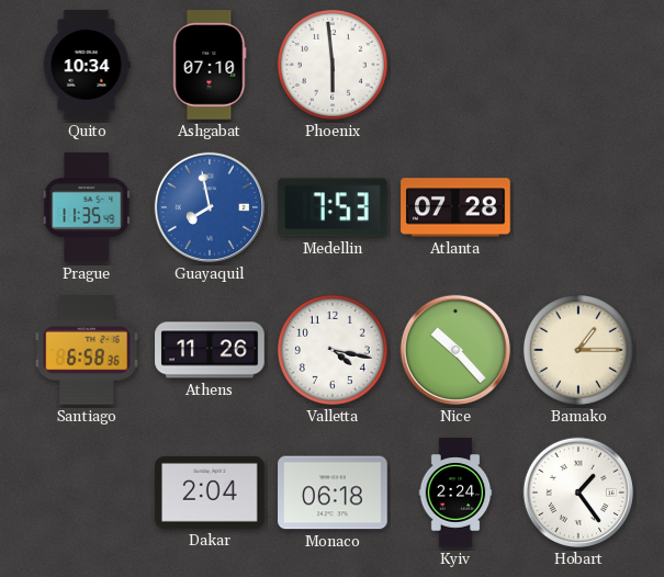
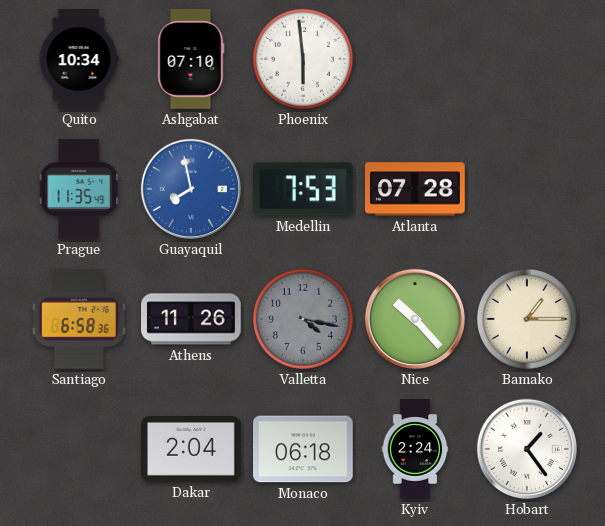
Valletta dial: white -> grey (303, 319)
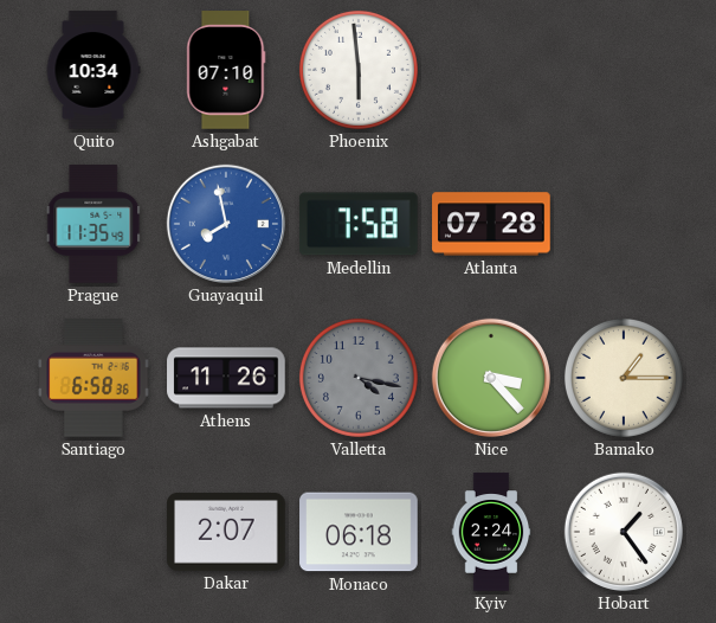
Medellin: 7:53 -> 7:58 (359, 224)
Nice: 10:23 -> 3:23 (491, 378)
Dakar: 2:04 -> 2:07 (226, 532)
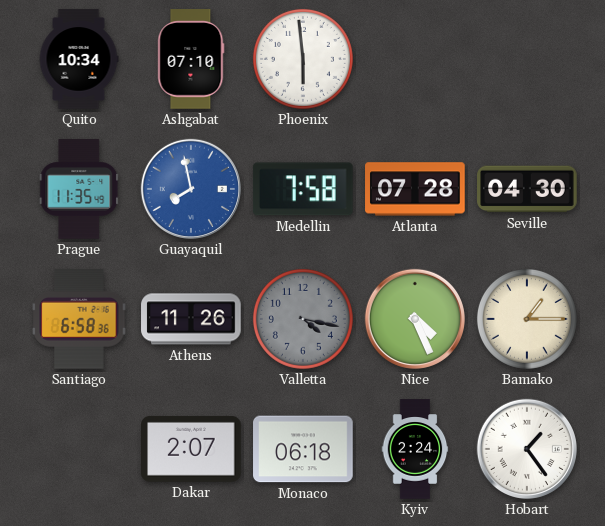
Seville: none -> 04:30 (527, 189)
Nice: 3:23 -> 4:26 (415, 319)
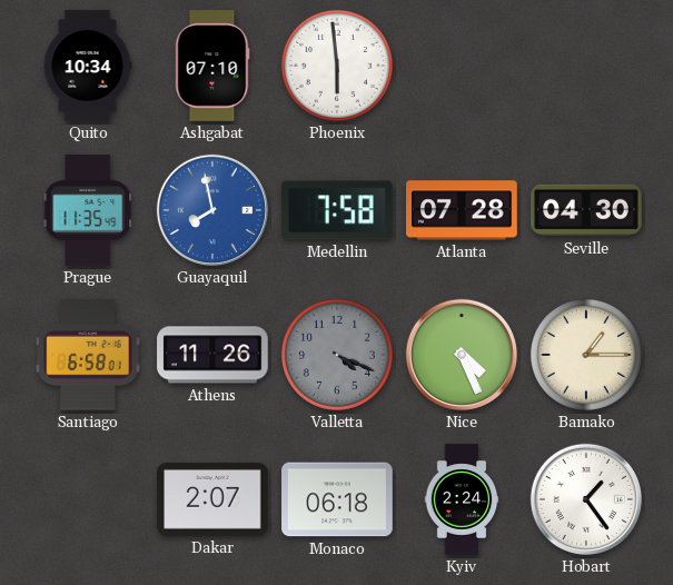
Santiago: 6:58:36 -> 6:58:01 (88, 356)
Valletta: 4:17 -> 4:19 (337, 355)
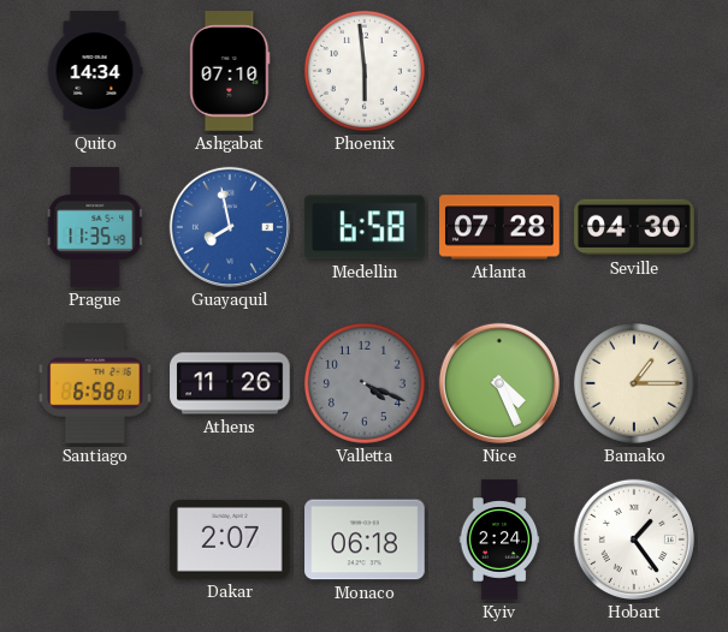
Quito: 10:34 -> 14:34 (95, 71)
Medellin: 7:58 -> 6:58 (365, 227)
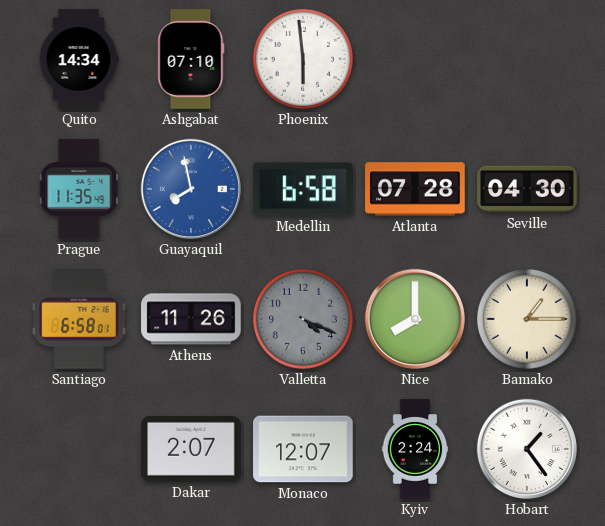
Nice: 4:26 -> 8:00 (415, 319)
Monaco: 06:18 -> 12:07 (303, 449)
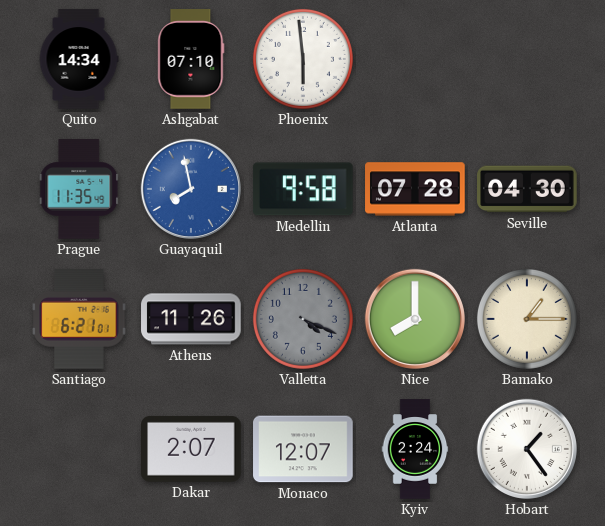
Medellin: 6:58 -> 9:58 (303, 189)
Santiago: 6:58 -> 6:21 (79, 320)
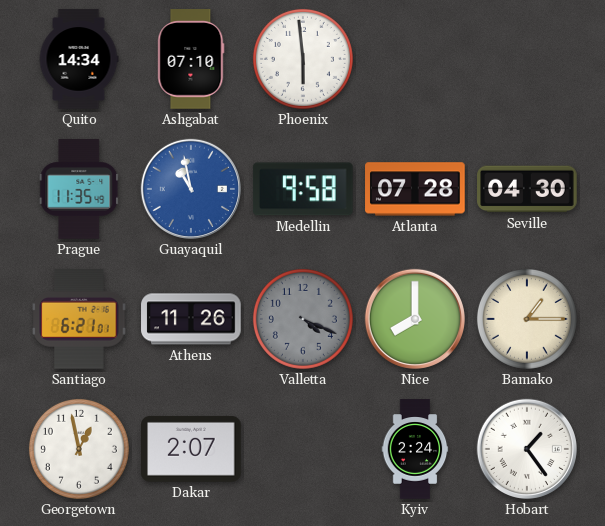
Guayaquil: 7:58 -> 10:58 (191, 189)
Georgetown: none -> 12:58 (79, 449)
Monaco: 12:07 -> none (303, 449)
